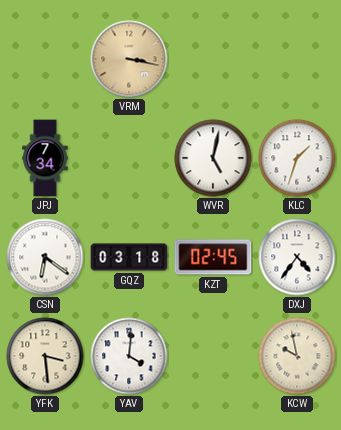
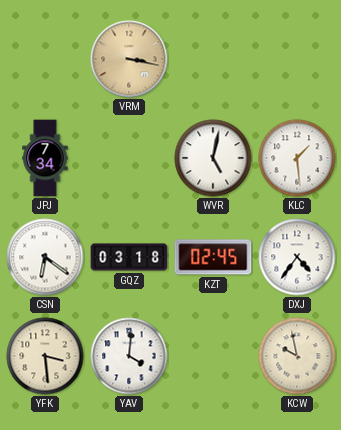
KLC: 1:33 -> 1:29 (297, 158)
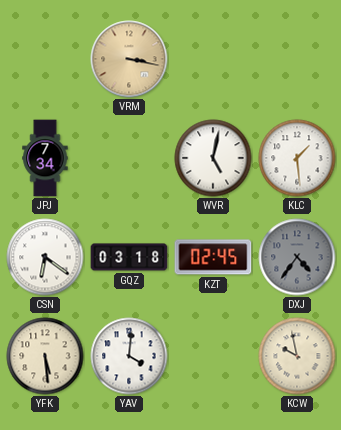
DXJ dial: white -> grey (297, 257)
YFK: 3:29 -> 5:29 (45, 356)
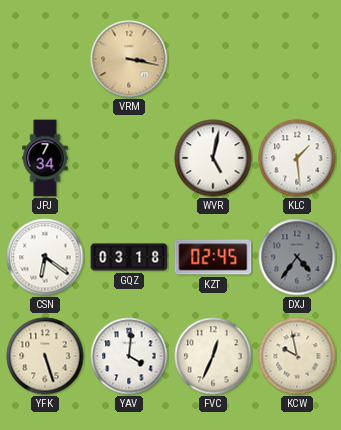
YFK: 5:29 -> 5:27 (45, 356)
FVC: none -> 12:34 (213, 356)
